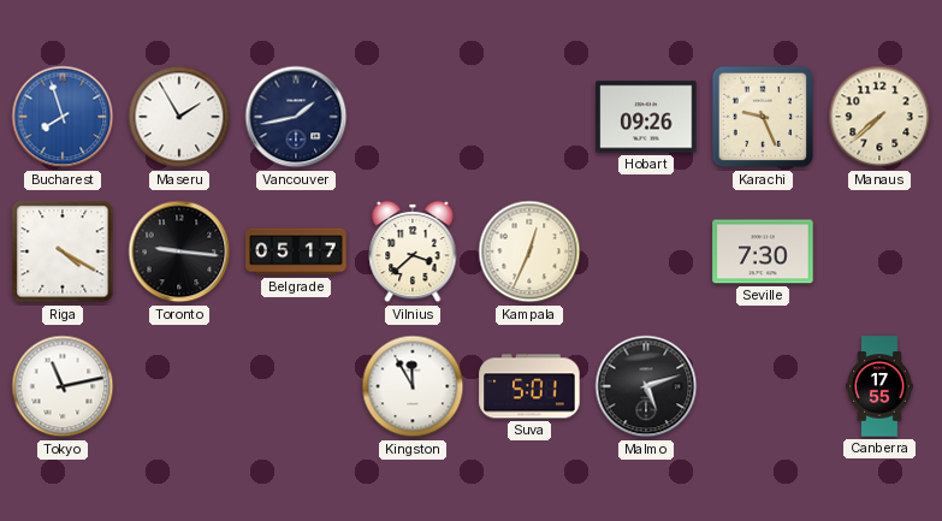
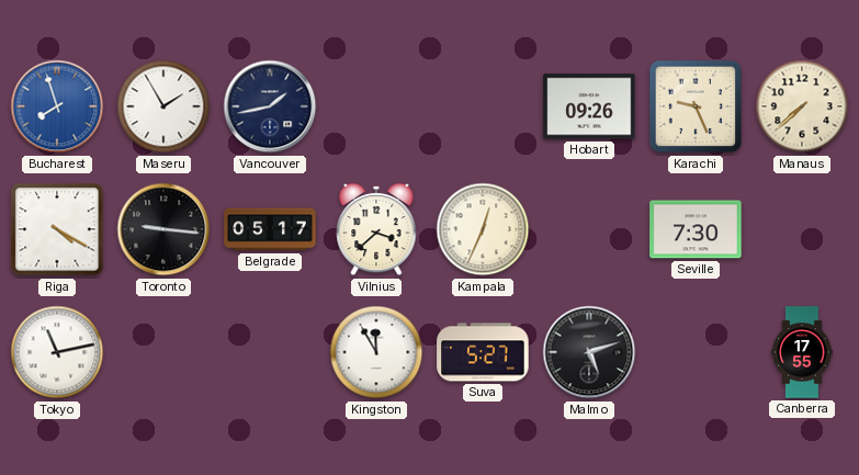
Suva: 5:01 -> 5:27 (483, 352)
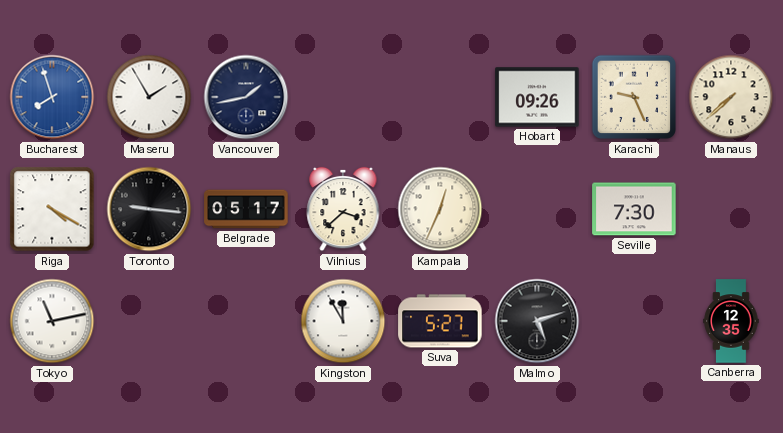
Canberra: 17:55 -> 12:35 (731, 321)
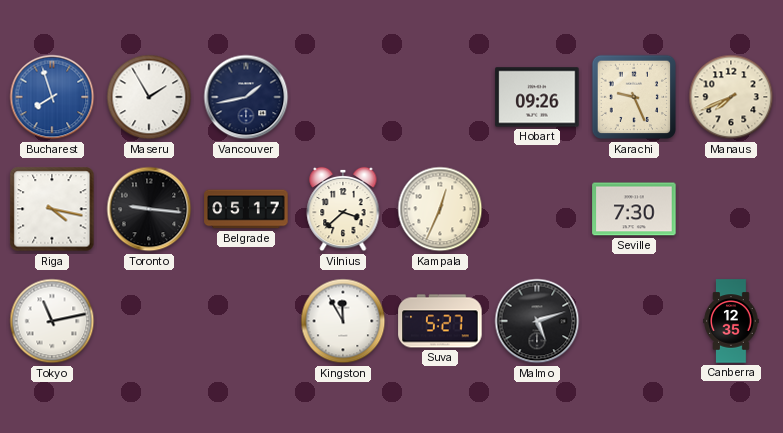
Manaus: 7:38 -> 7:41 (731, 97)
Riga: 4:20 -> 4:17 (52, 209)
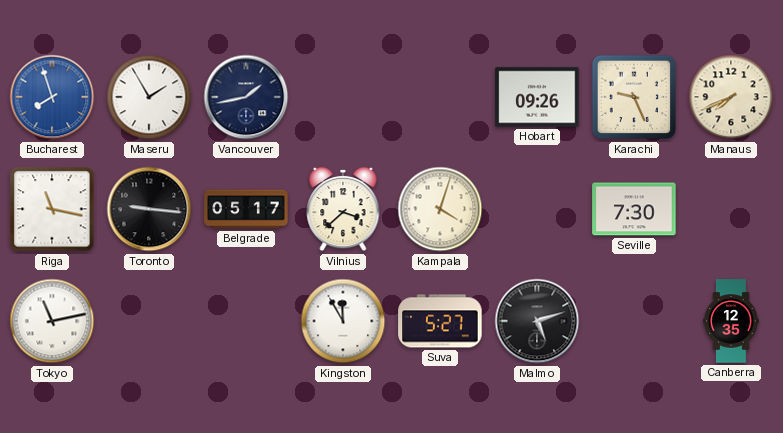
Riga: 4:17 -> 11:17 (52, 209)
Kampala: 12:34 -> 4:03 (440, 209)
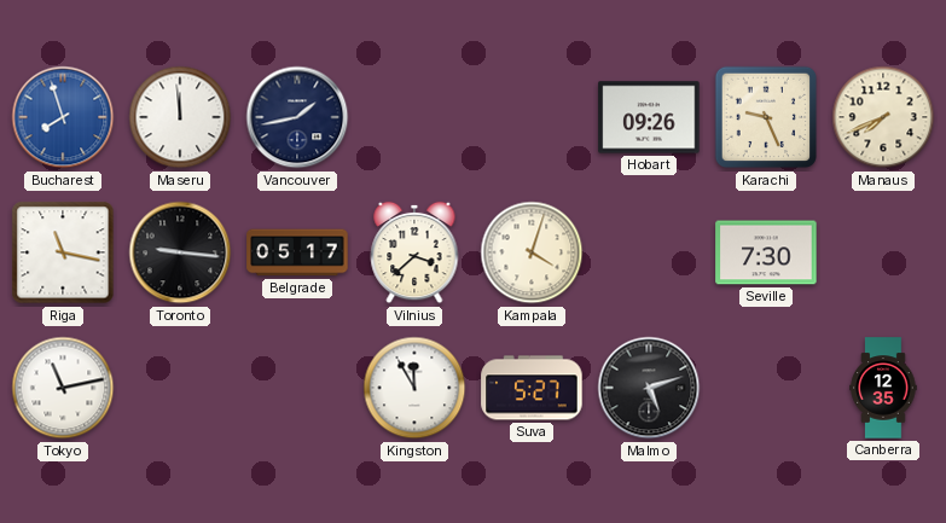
Maseru: 1:55 -> 11:59 (180, 117)
